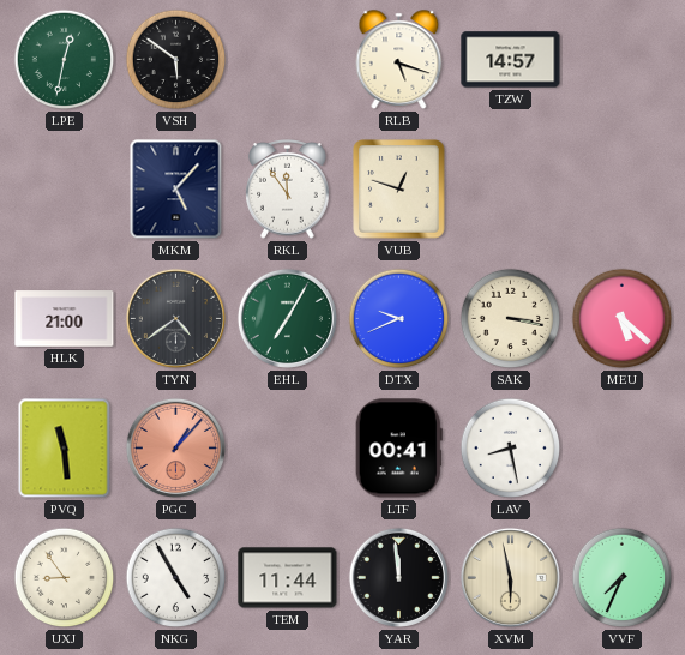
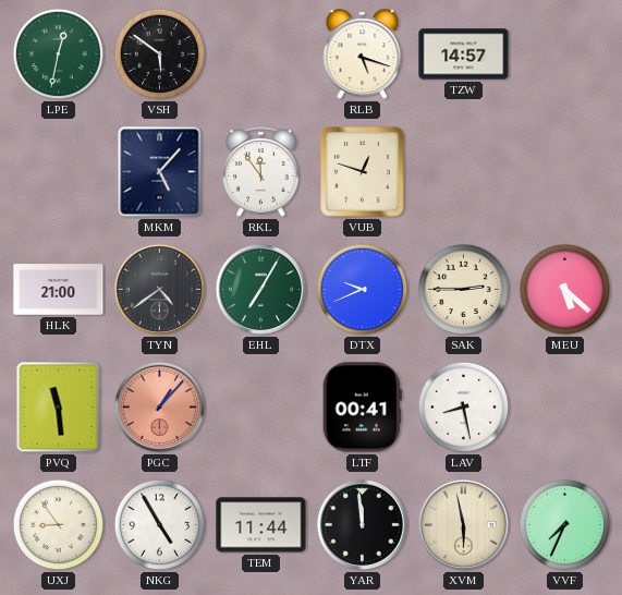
SAK: 3:17 -> 2:45 (464, 290)
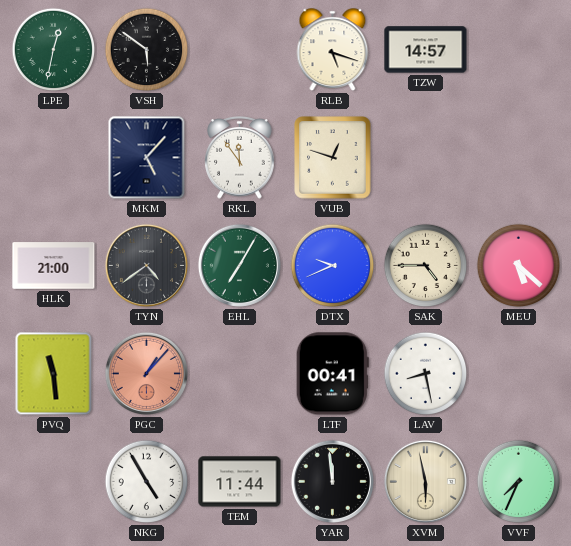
SAK: 2:45 -> 4:45 (426, 266)
UXJ: 8:54 -> none (59, 525)
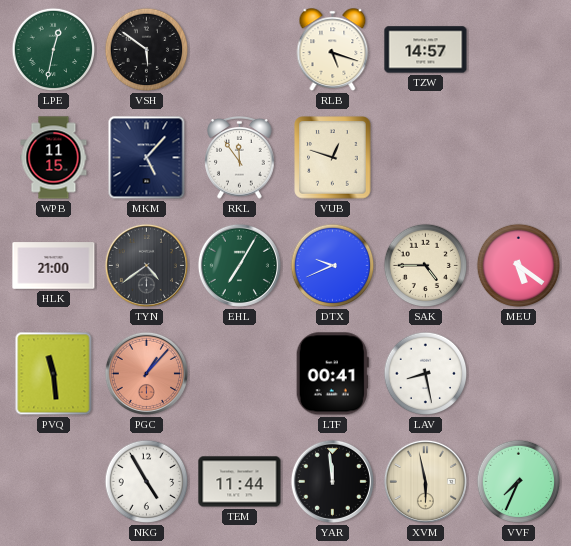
WPB: none -> 11:15 (54, 158)
MEU: 5:22 -> 5:21 (519, 266)
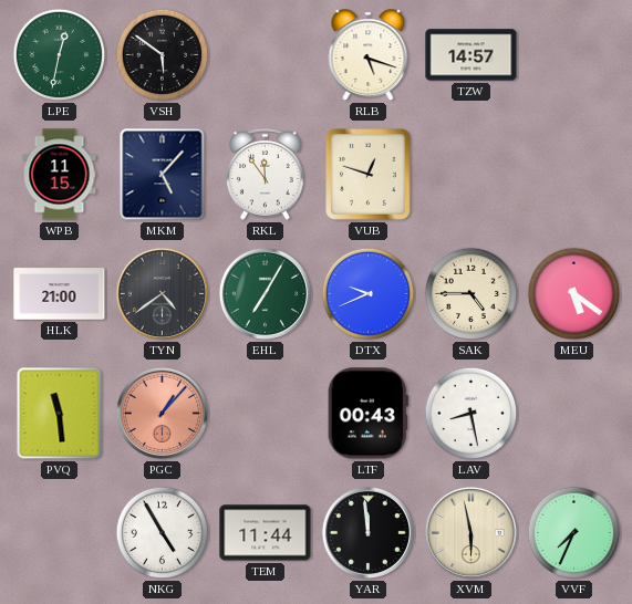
LTF: 00:41 -> 00:43 (367, 414)
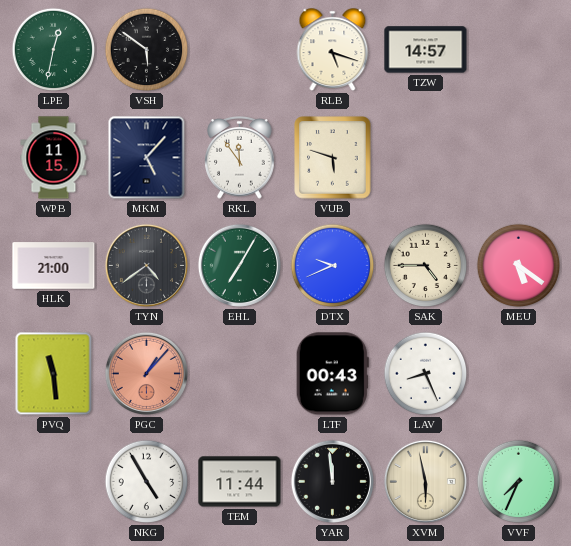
VUB: 12:48 -> 5:48 (333, 158)
LAV: 8:28 -> 8:26 (426, 374)
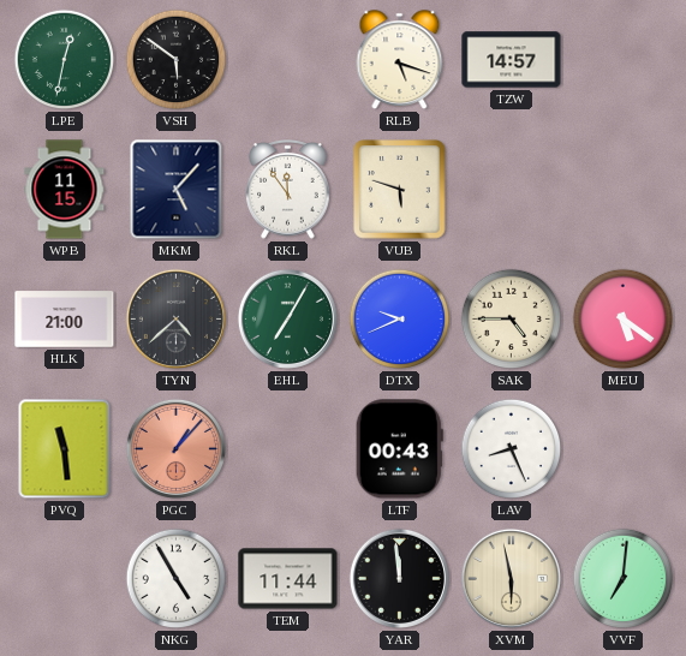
TYN: 4:39 -> 4:38 (175, 318)
VVF: 7:34 -> 7:01 (624, 579)
